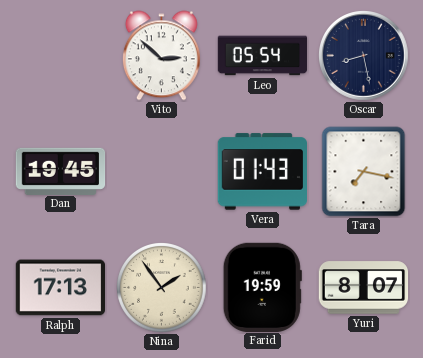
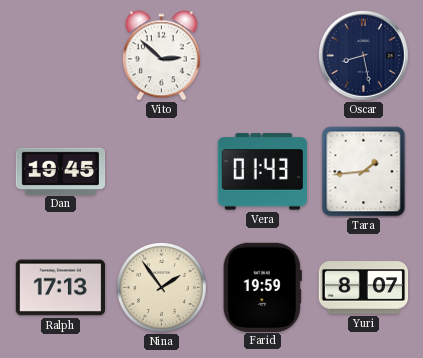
Leo: 05:54 -> none (263, 56)
Tara: 7:17 -> 1:44 (364, 172)
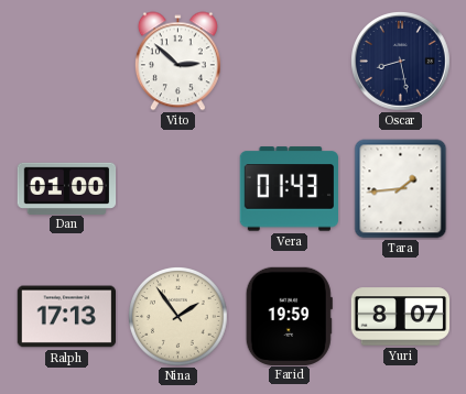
Dan: 19:45 -> 01:00 (67, 188)
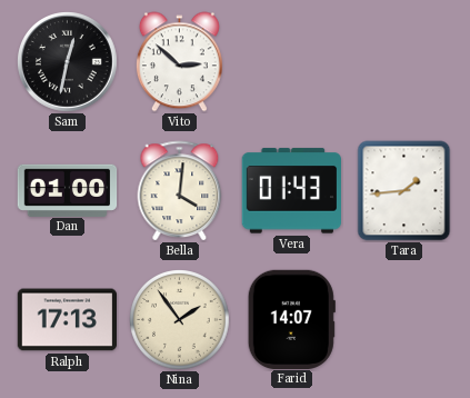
Sam: none -> 12:32 (68, 62)
Oscar: 8:28 -> none (401, 62)
Bella: none -> 4:01 (180, 191)
Farid: 19:59 -> 14:07 (291, 319)
Yuri: 8:07 -> none (401, 317)
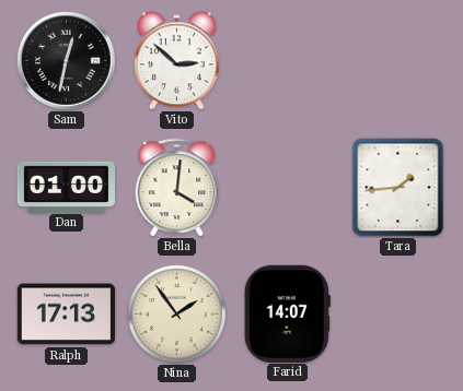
Vera: 01:43 -> none (291, 191)
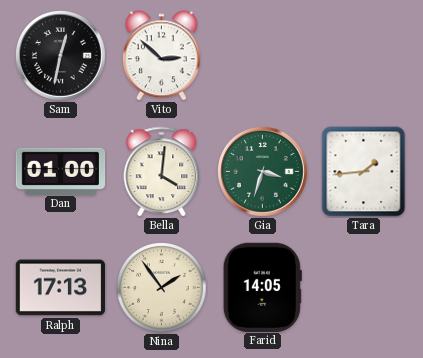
Gia: none -> 3:33 (263, 172)
Farid: 14:07 -> 14:05 (262, 287)
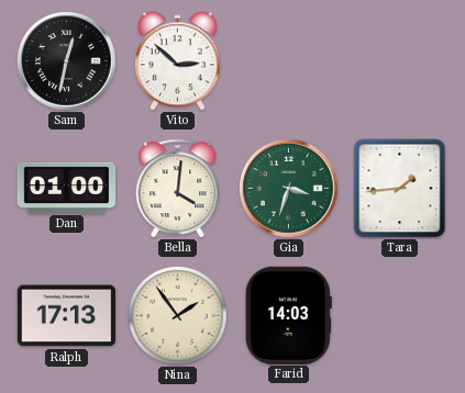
Farid: 14:05 -> 14:03 (288, 315)
